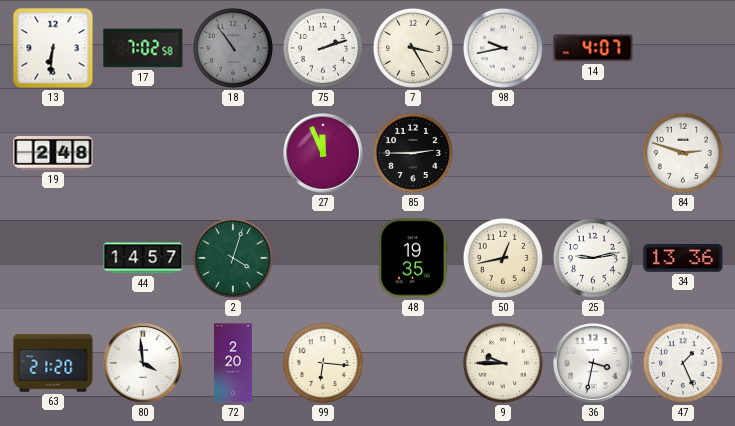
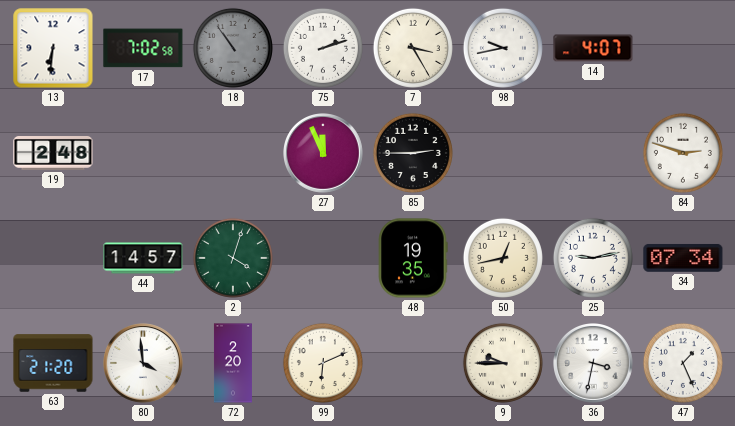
34: 13:36 -> 07:34 (683, 258)
99: 6:16 -> 6:11 (323, 363)
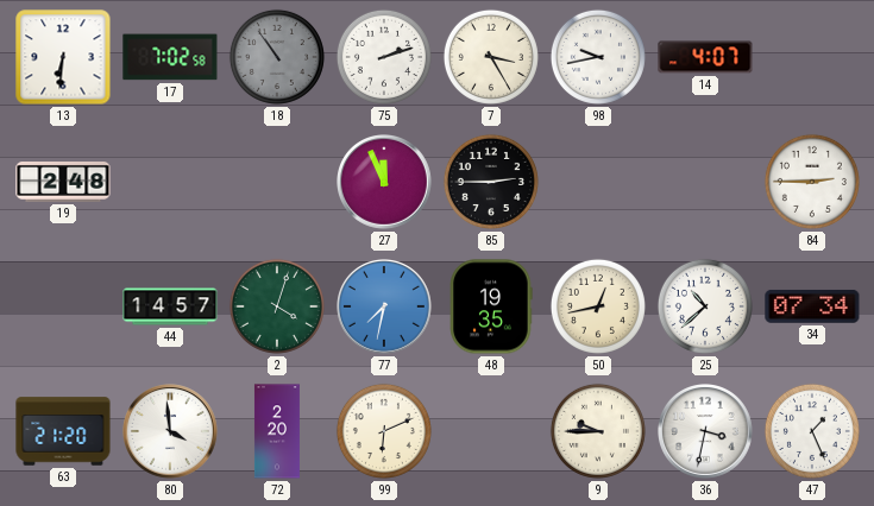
84: 2:48 -> 2:45 (812, 182)
77: none -> 7:32 (385, 308)
25: 9:13 -> 10:38 (705, 306)
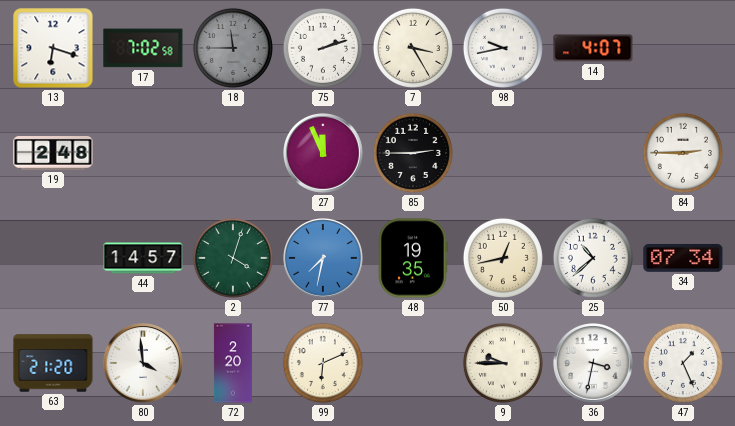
13: 6:31 -> 6:18 (53, 48)
18: 10:54 -> 11:45 (233, 48)
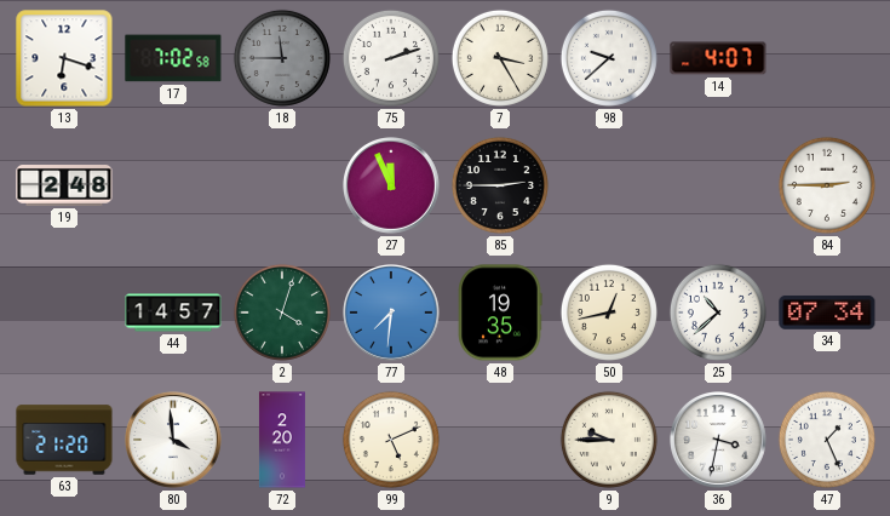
98: 9:43 -> 9:38 (609, 58)
77: 7:32 -> 7:31 (392, 314)
99: 6:11 -> 5:11 (391, 440)
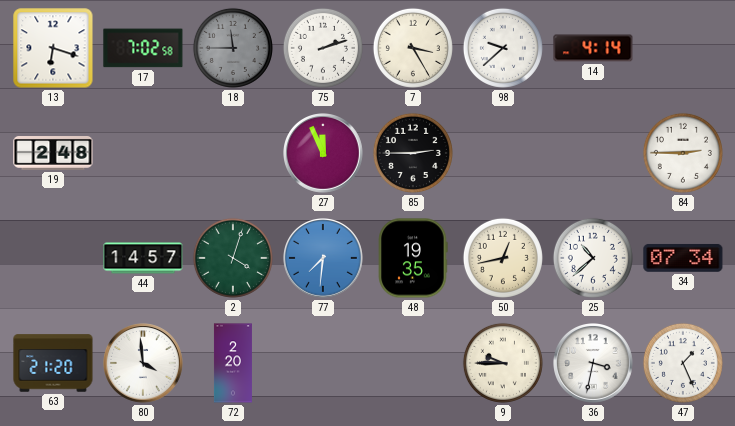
14: 4:07 -> 4:14 (593, 48)
99: 5:11 -> none (391, 440)
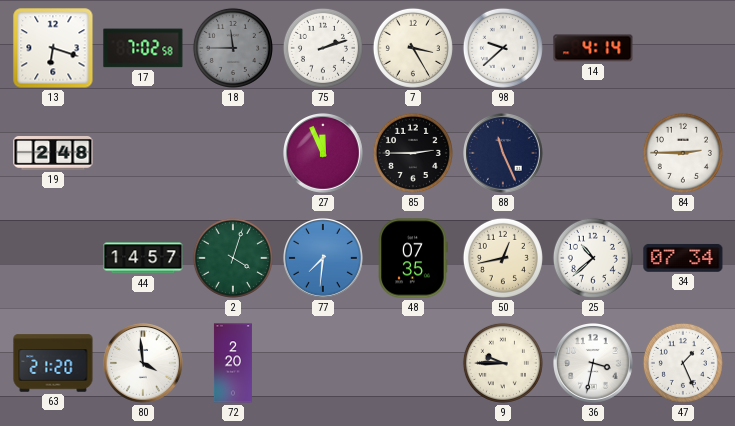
88: none -> 11:26 (504, 154)
48: 19:35 -> 07:35 (413, 258)
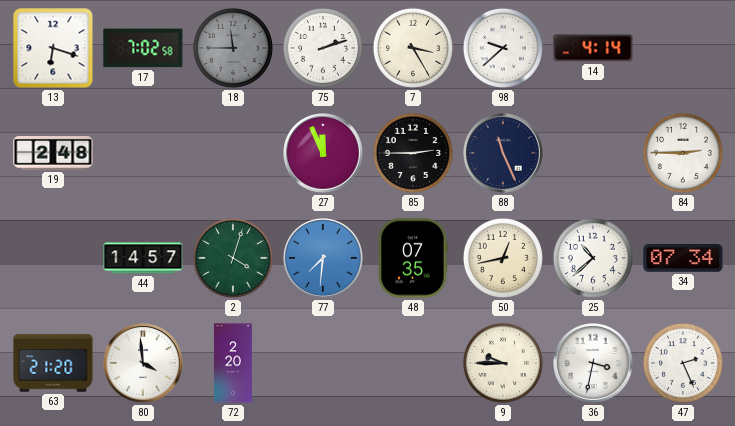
47: 1:26 -> 2:26 (683, 363)
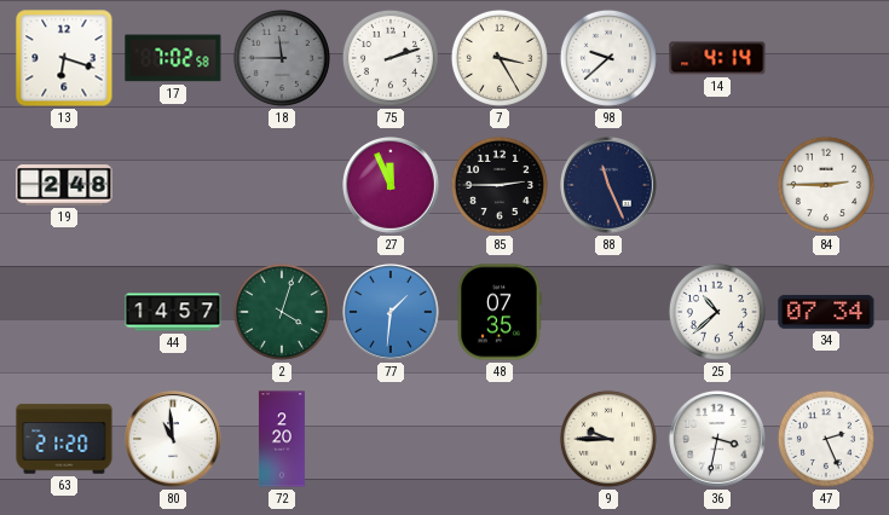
77: 7:31 -> 1:31 (392, 313)
50: 12:43 -> none (503, 258)
80: 3:59 -> 10:59 (174, 440)
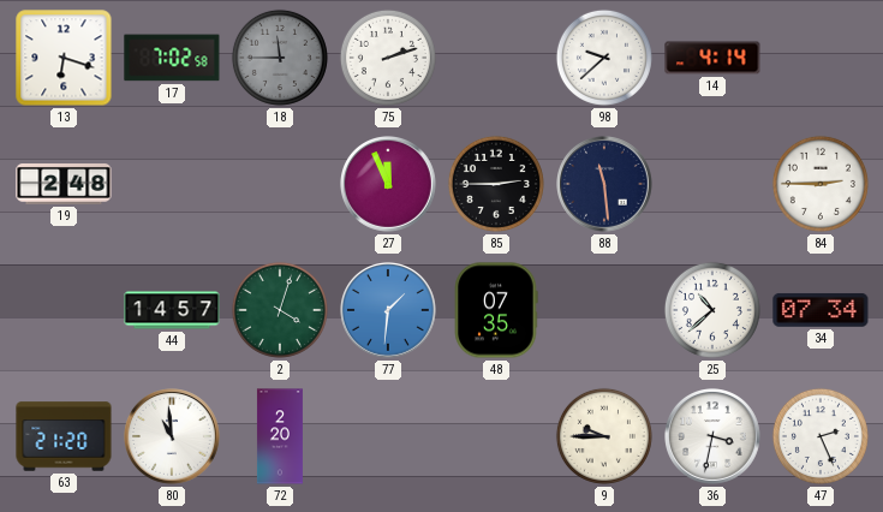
7: 3:25 -> none (500, 58)
88: 11:26 -> 11:29 (605, 185)
